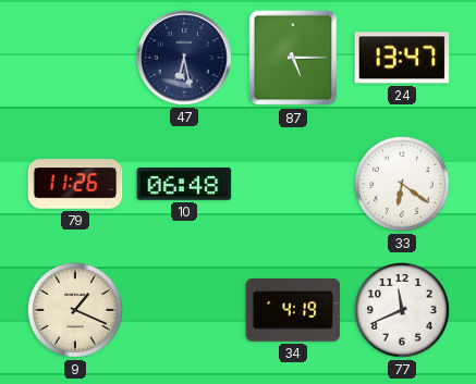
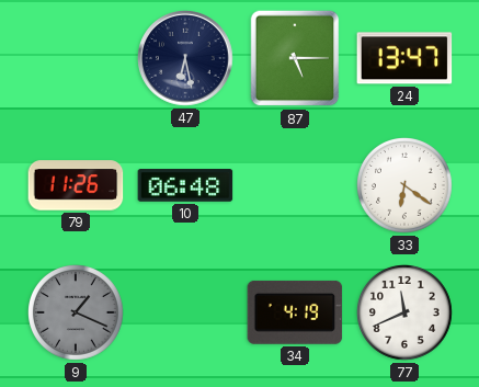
9 dial: cream -> grey (77, 314)
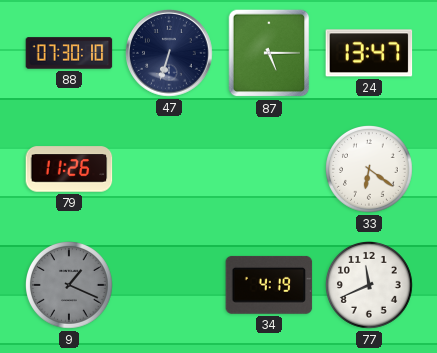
88: none -> 07:30 (69, 53)
47: 6:28 -> 6:33 (170, 54)
10: 06:48 -> none (185, 185)
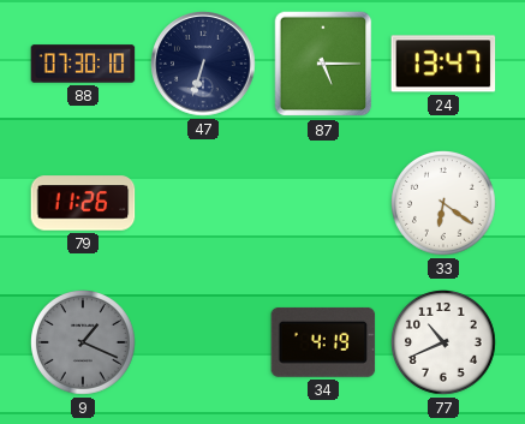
77: 11:41 -> 10:41 (445, 344)
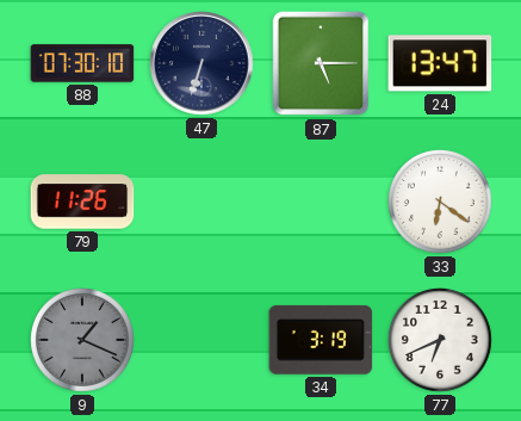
34: 4:19 -> 3:19 (321, 340)
77: 10:41 -> 6:41 (441, 341)
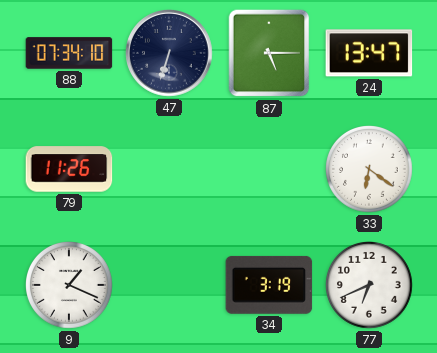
88: 07:30 -> 07:34 (69, 53)
9 dial: grey -> white (70, 286)
